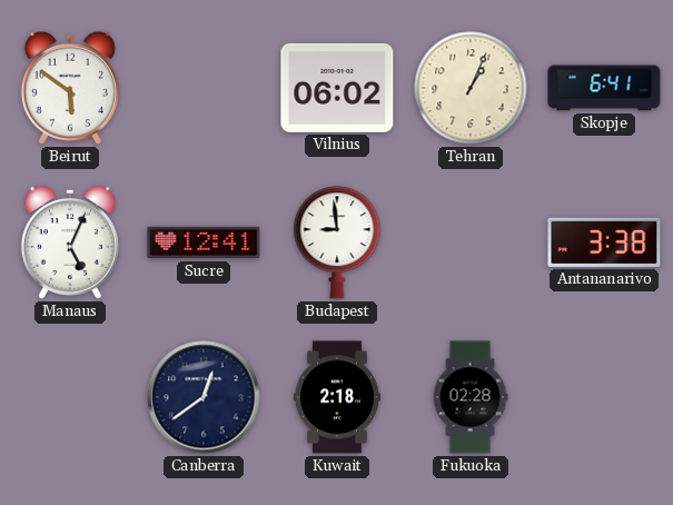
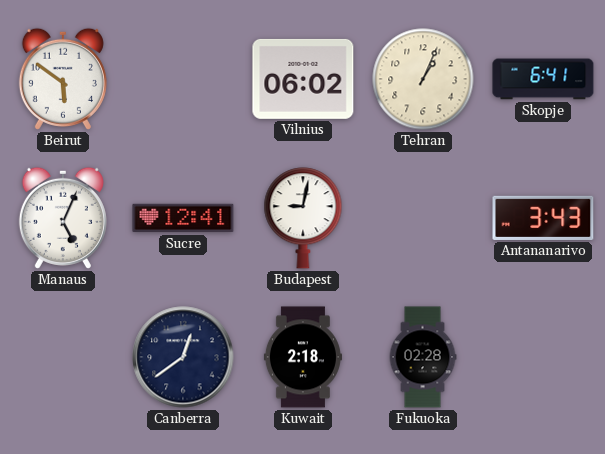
Budapest: 8:59 -> 9:02 (303, 218)
Antananarivo: 3:38 -> 3:43 (543, 218)
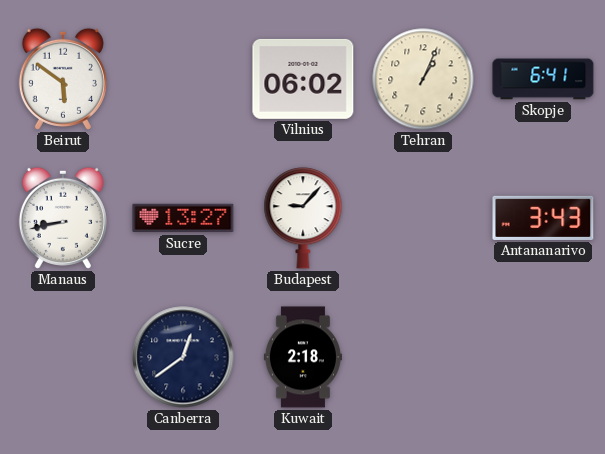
Manaus: 5:04 -> 8:43 (63, 218)
Sucre: 12:41 -> 13:27 (183, 218)
Budapest: 9:02 -> 9:07 (303, 218)
Fukuoka: 02:28 -> none (423, 357)
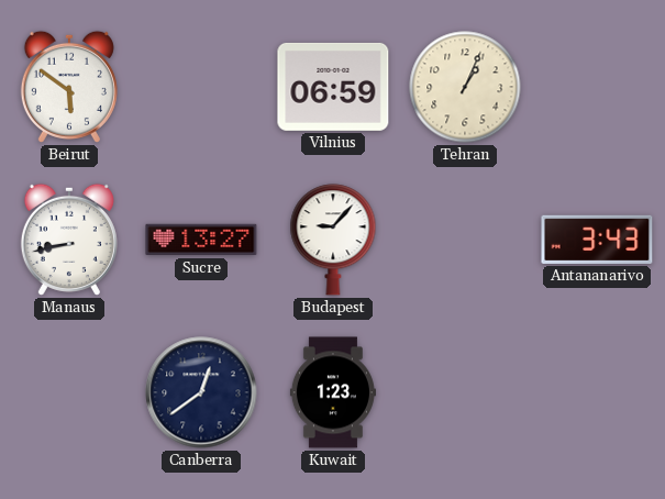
Vilnius: 06:02 -> 06:59 (333, 87)
Skopje: 6:41 -> none (543, 79)
Kuwait: 2:18 -> 1:23 (333, 392)
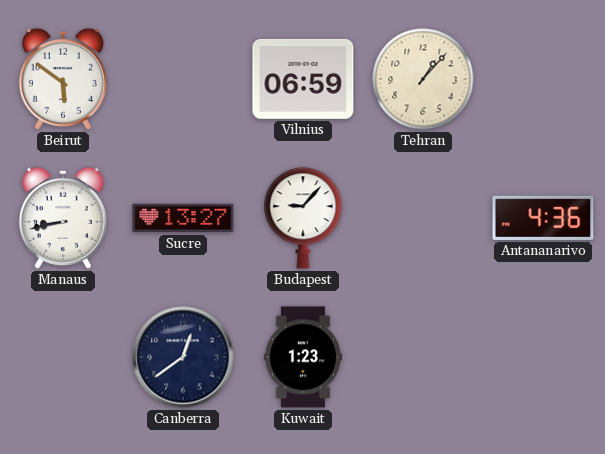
Tehran: 1:04 -> 1:07 (423, 79)
Antananarivo: 3:43 -> 4:36 (543, 218)
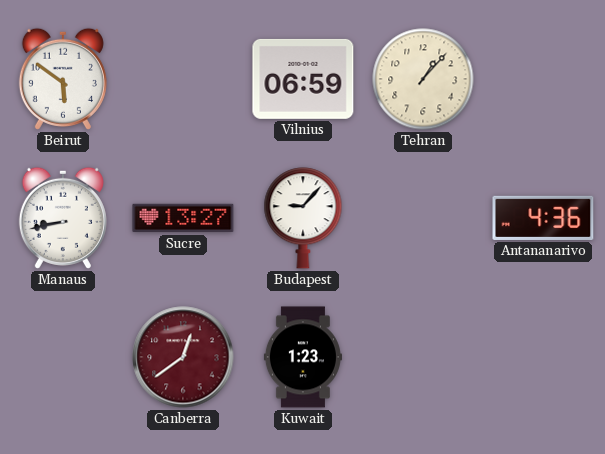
Canberra dial: navy -> burgundy (183, 357)
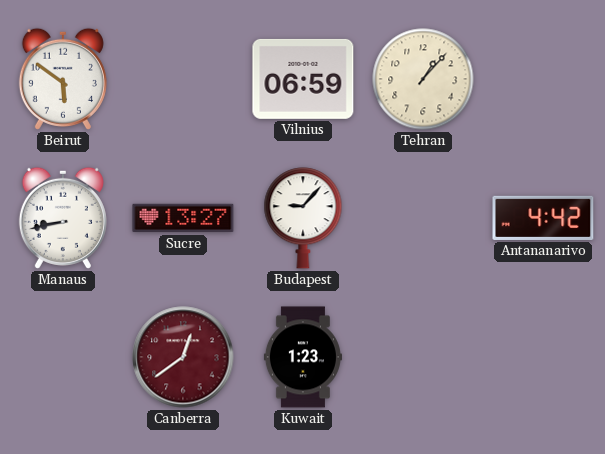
Antananarivo: 4:36 -> 4:42 (543, 218)
